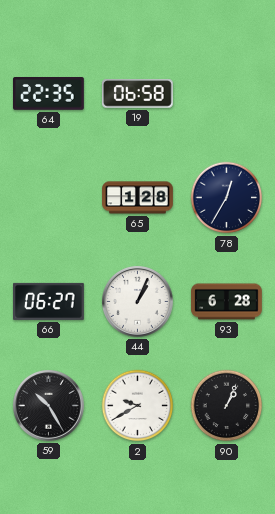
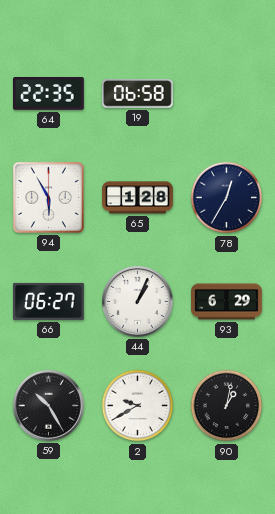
94: none -> 5:55 (48, 197)
93: 6:28 -> 6:29 (227, 302)
90: 1:04 -> 1:02 (227, 406)
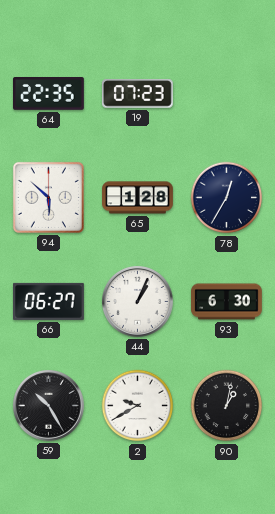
19: 06:58 -> 07:23 (137, 94)
94: 5:55 -> 5:52 (48, 197)
93: 6:29 -> 6:30 (227, 302)
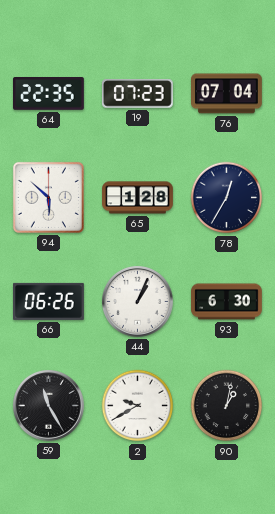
76: none -> 07:04 (227, 94)
66: 06:27 -> 06:26 (49, 301)
59: 10:25 -> 11:25 (49, 406)
